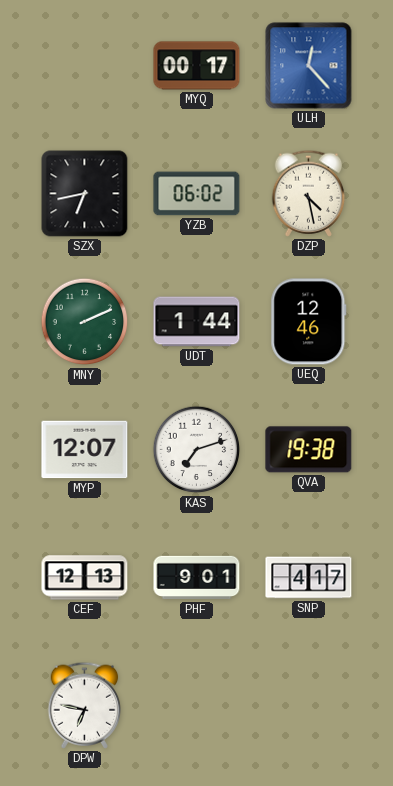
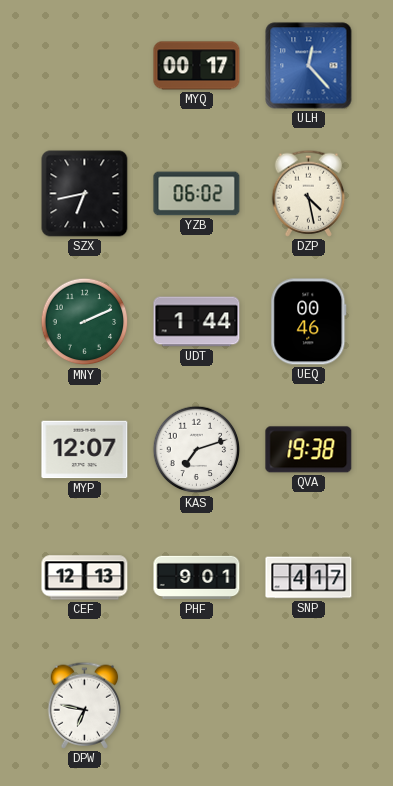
UEQ: 12:46 -> 00:46 (309, 322)
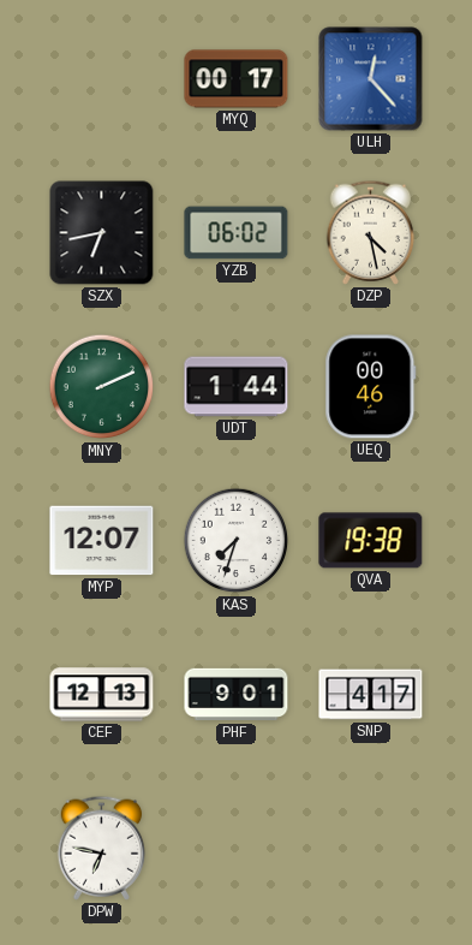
KAS: 7:12 -> 7:33 (237, 541)
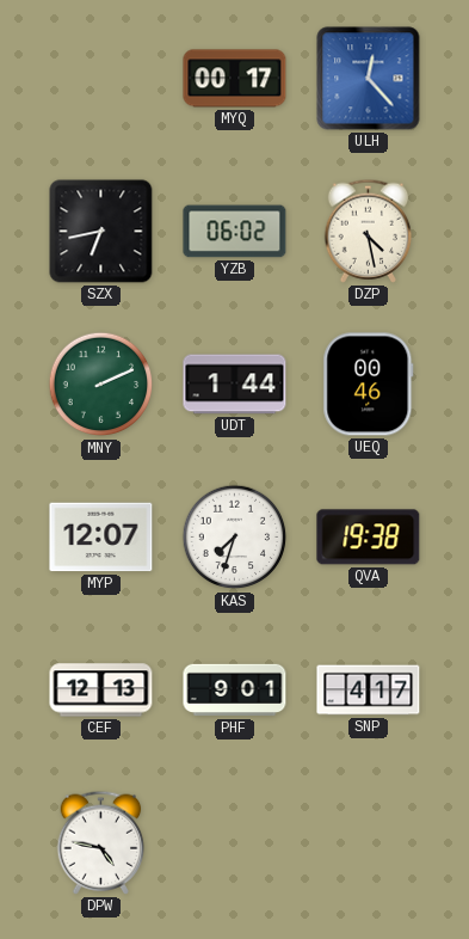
DPW: 6:47 -> 4:47 (101, 842)
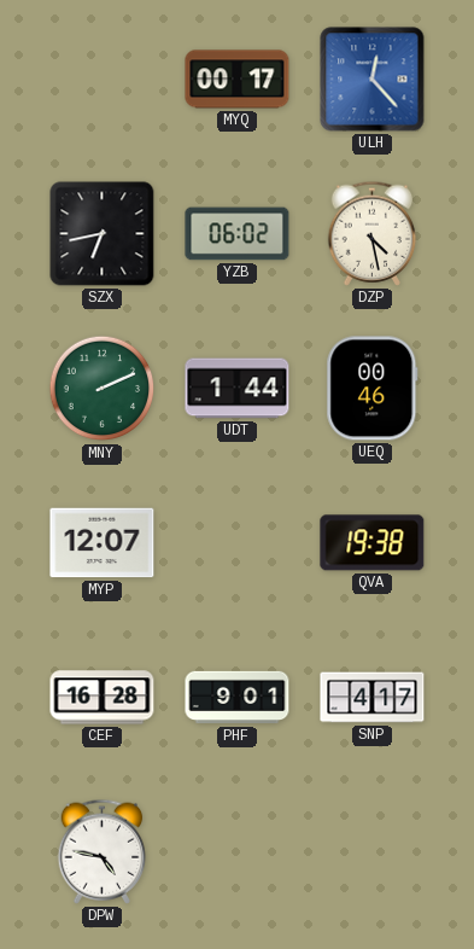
KAS: 7:33 -> none (235, 538)
CEF: 12:13 -> 16:28 (103, 698)
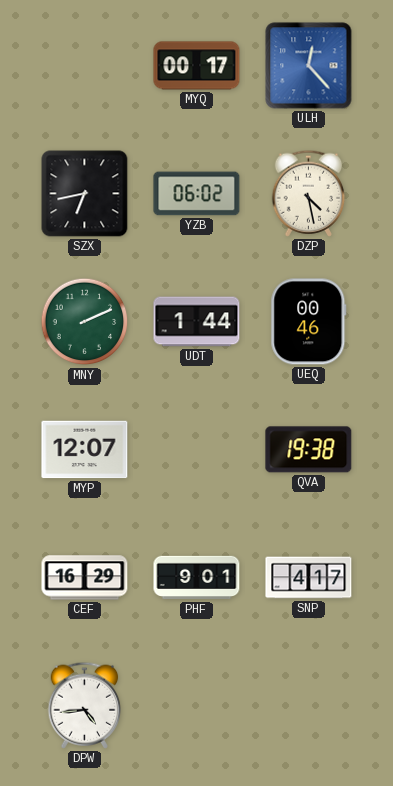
CEF: 16:28 -> 16:29 (85, 578)
DPW: 4:47 -> 4:44 (85, 705)
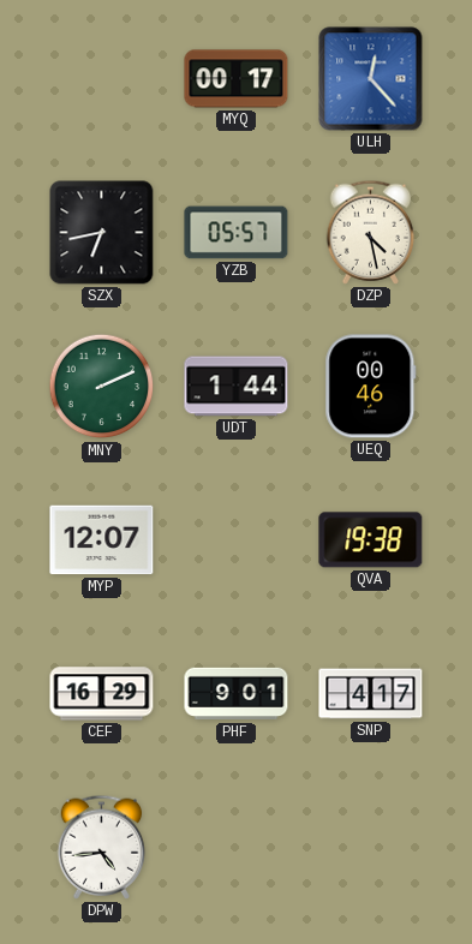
YZB: 06:02 -> 05:57 (237, 233)
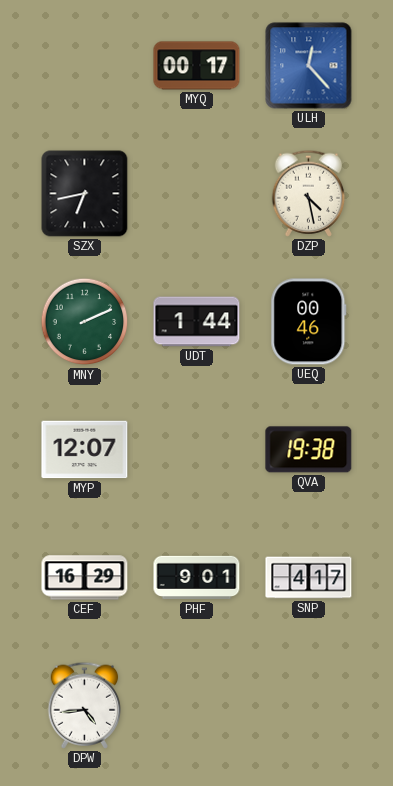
YZB: 05:57 -> none (237, 233)
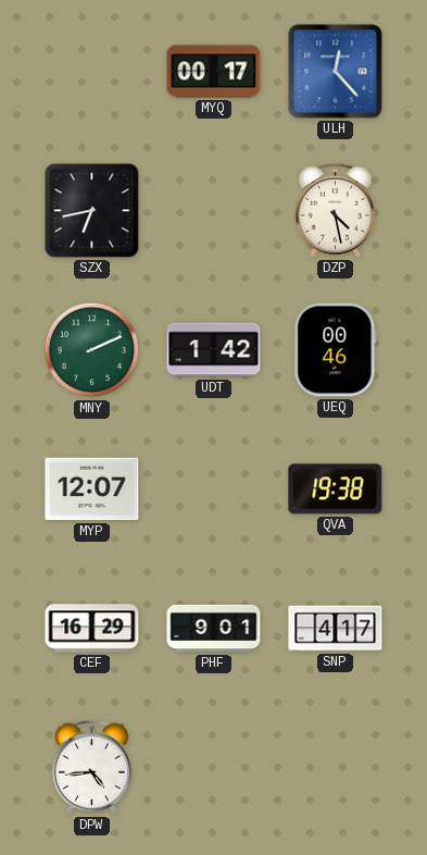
UDT: 1:44 -> 1:42 (214, 350)
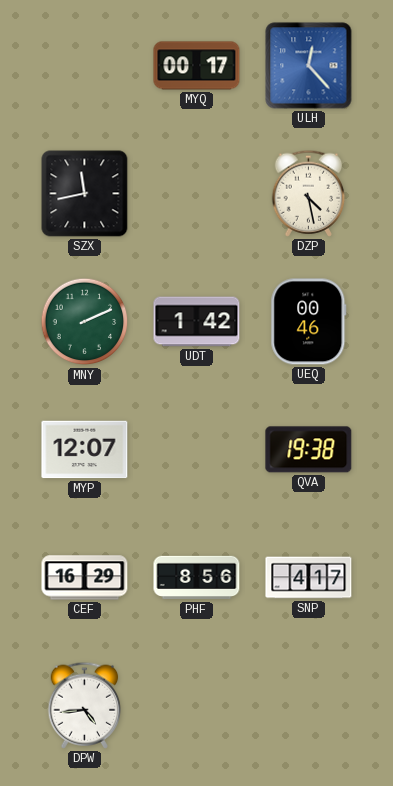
SZX: 6:43 -> 11:43 (85, 194)
PHF: 9:01 -> 8:56 (197, 578)
